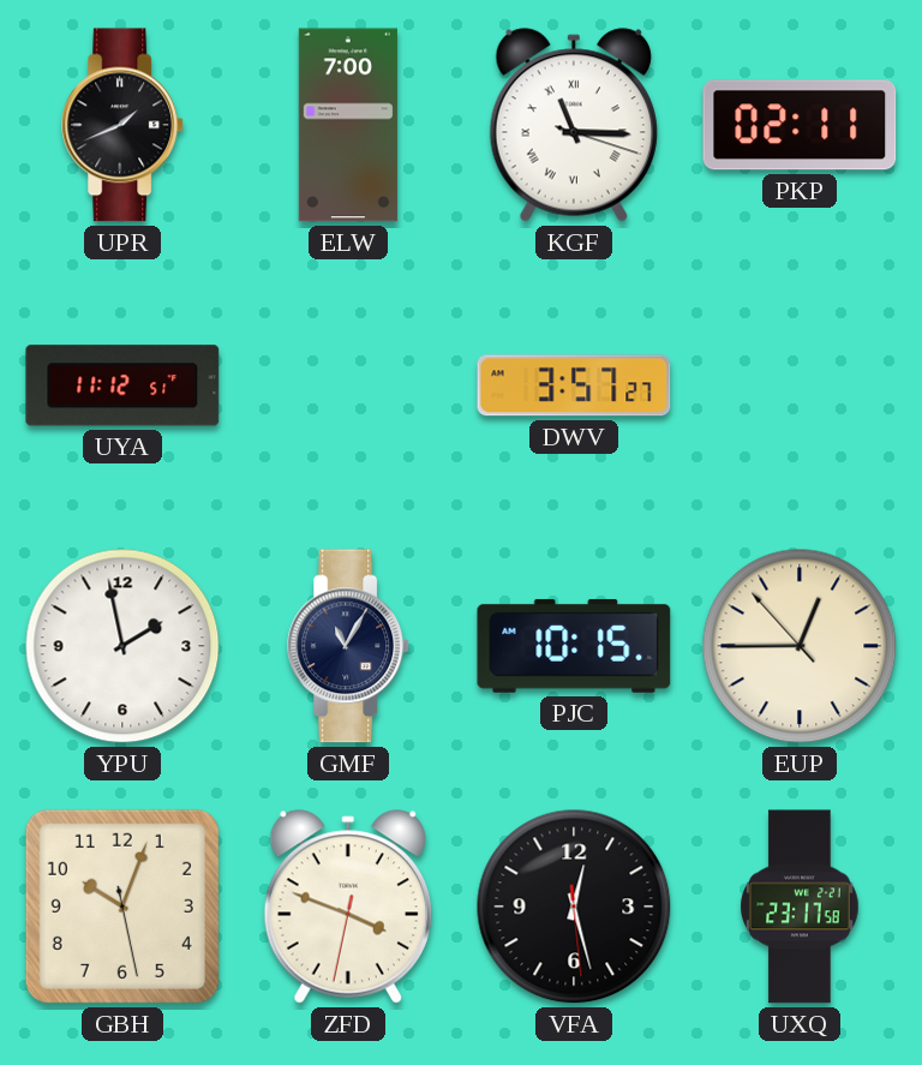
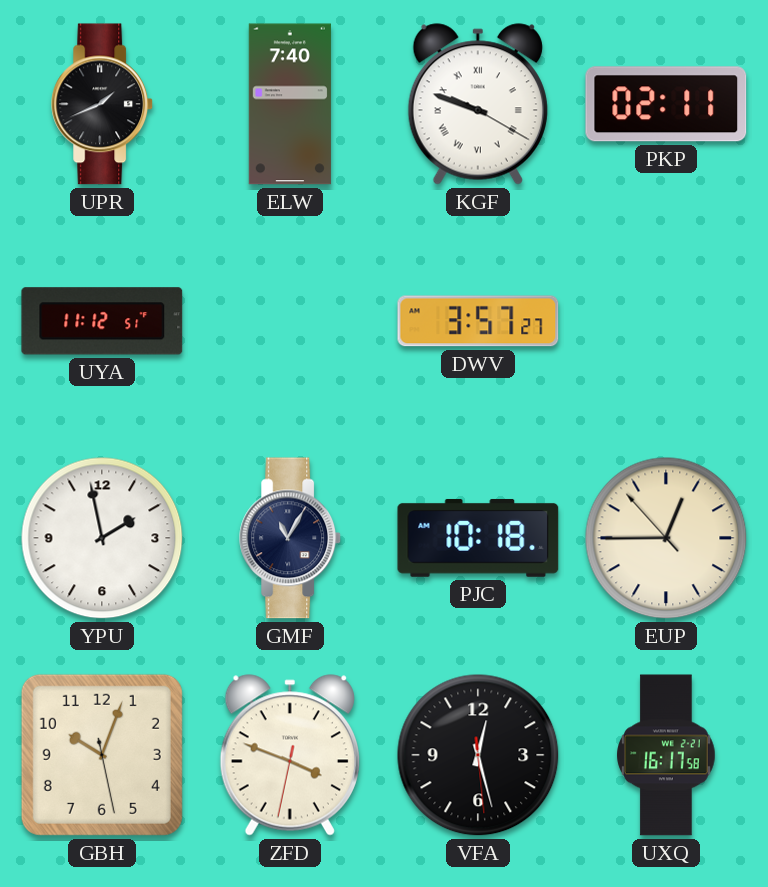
ELW: 7:00 -> 7:40 (290, 104)
KGF: 11:15 -> 9:48 (478, 104)
PJC: 10:15 -> 10:18 (478, 538)
UXQ: 23:17 -> 16:17 (666, 755)
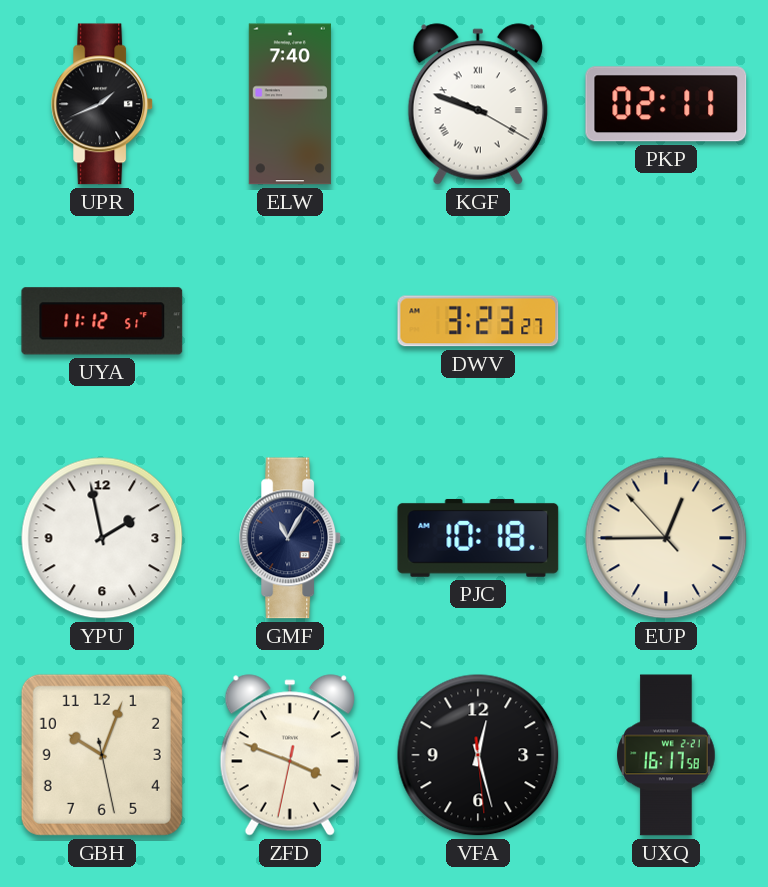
DWV: 3:57 -> 3:23 (478, 321)
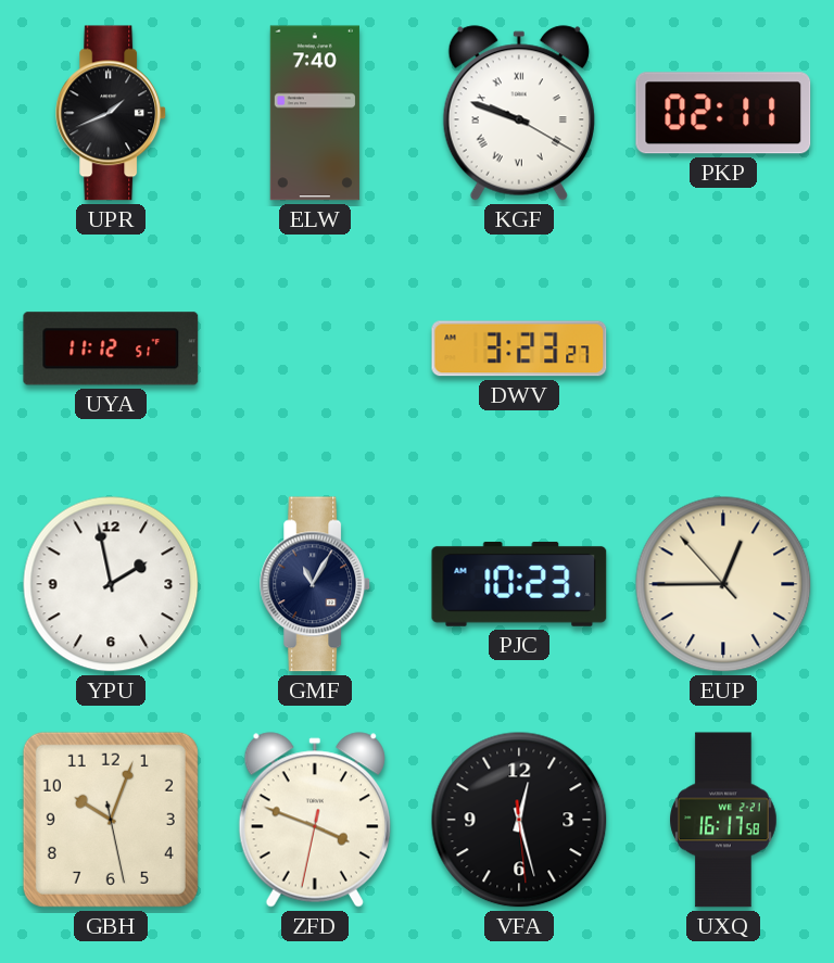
PJC: 10:18 -> 10:23 (519, 584)
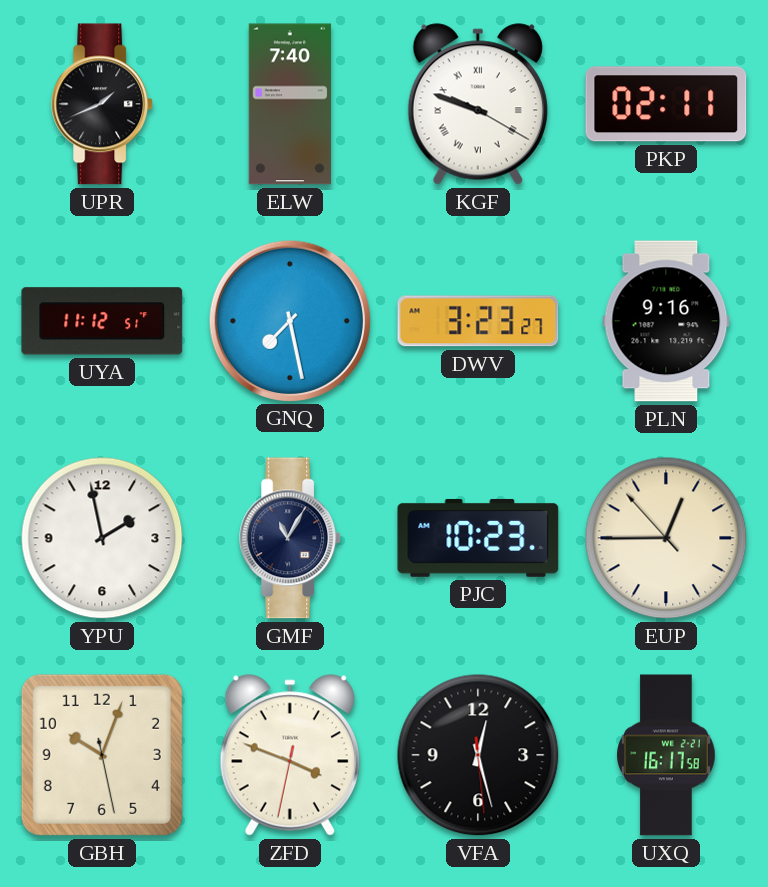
GNQ: none -> 7:28 (289, 320)
PLN: none -> 9:16 (666, 321)
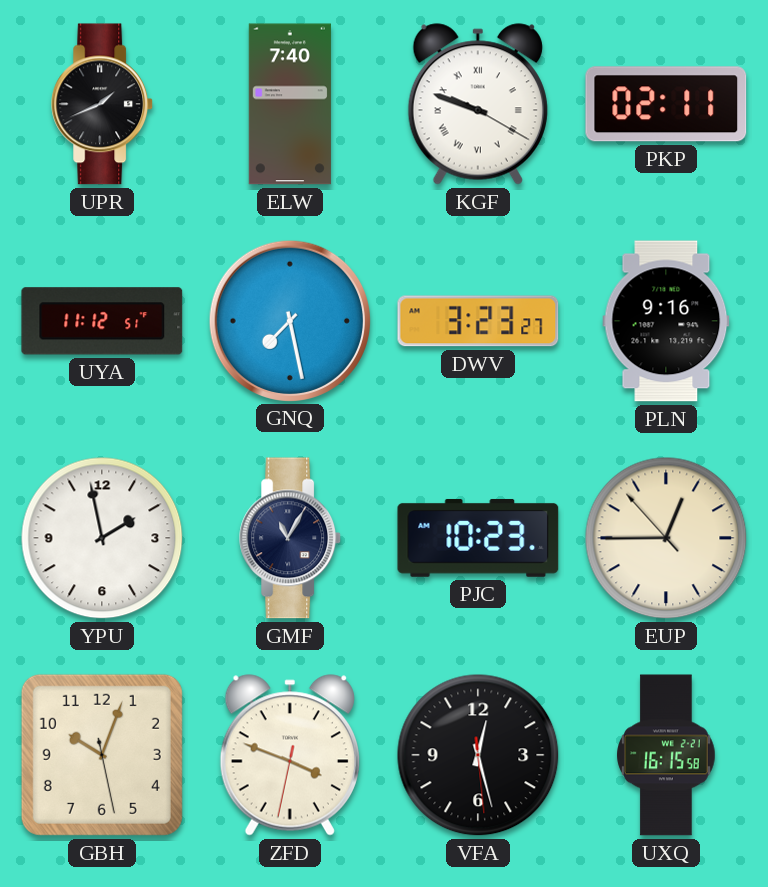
UXQ: 16:17 -> 16:15 (666, 755)
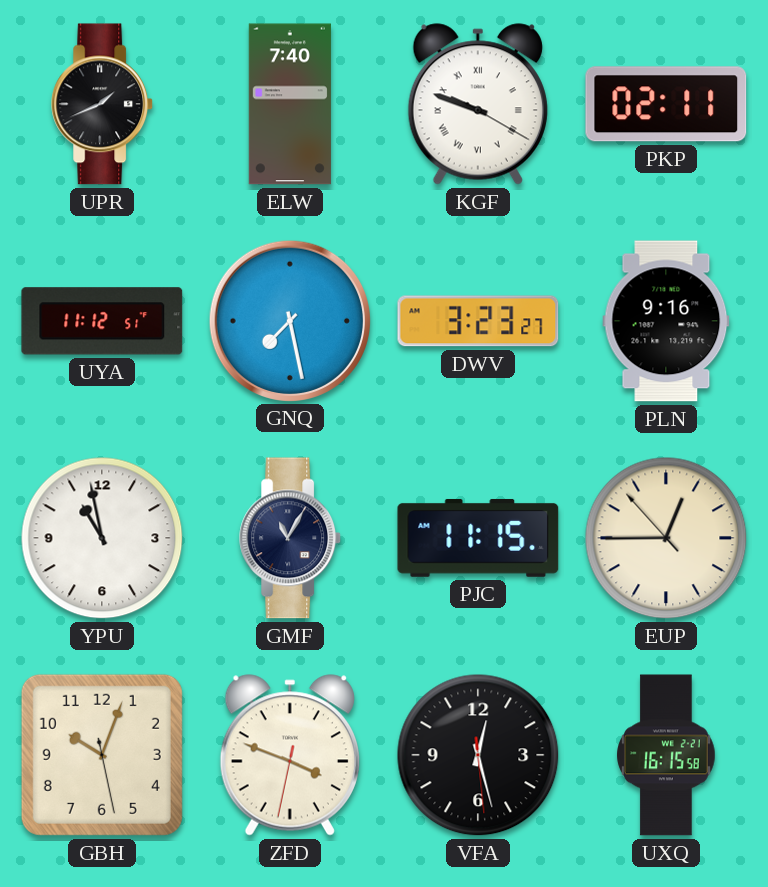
YPU: 1:58 -> 10:58 (102, 538)
PJC: 10:23 -> 11:15 (478, 538)
